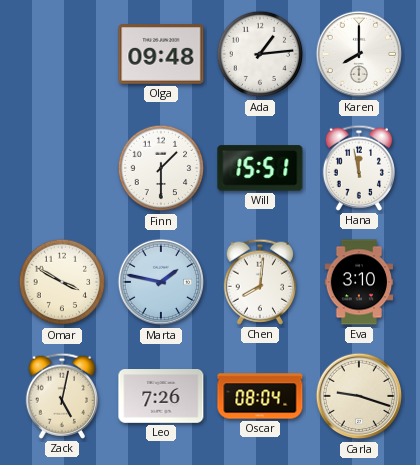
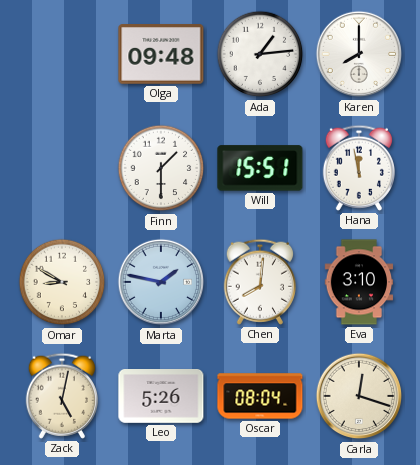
Omar: 3:50 -> 8:50 (62, 282)
Leo: 7:26 -> 5:26 (161, 397)
Carla: 9:18 -> 12:18 (359, 396)
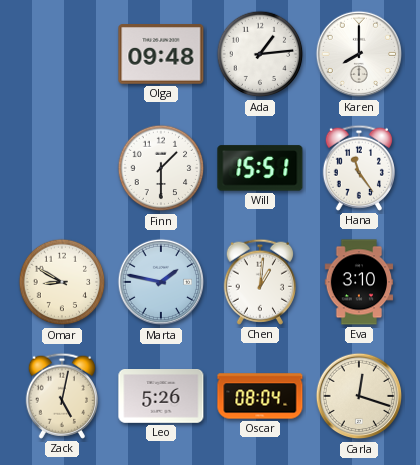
Hana: 11:58 -> 11:24 (358, 168)
Chen: 8:01 -> 1:01 (259, 282)
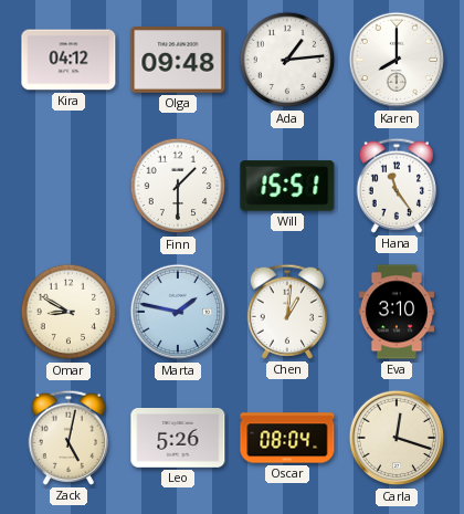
Kira: none -> 04:12 (68, 60)
